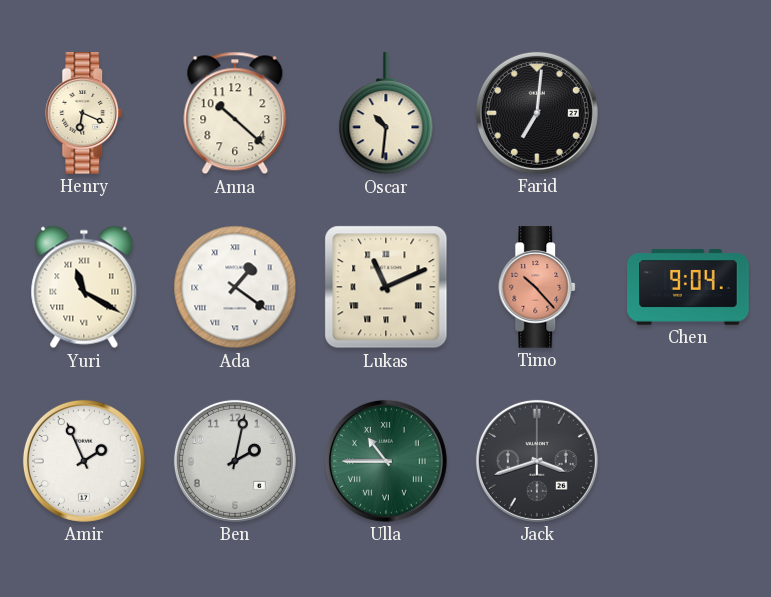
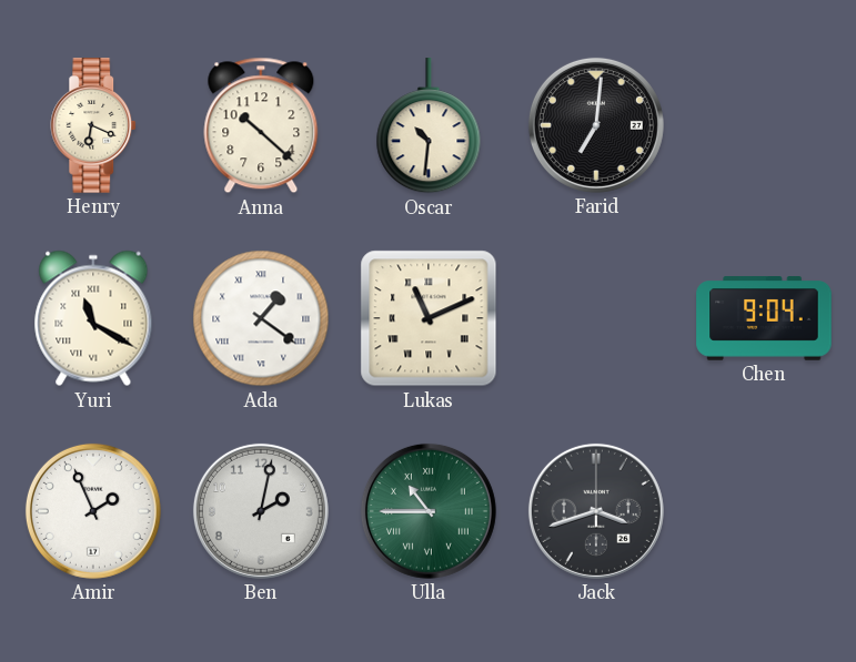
Timo: 10:23 -> none (538, 287)
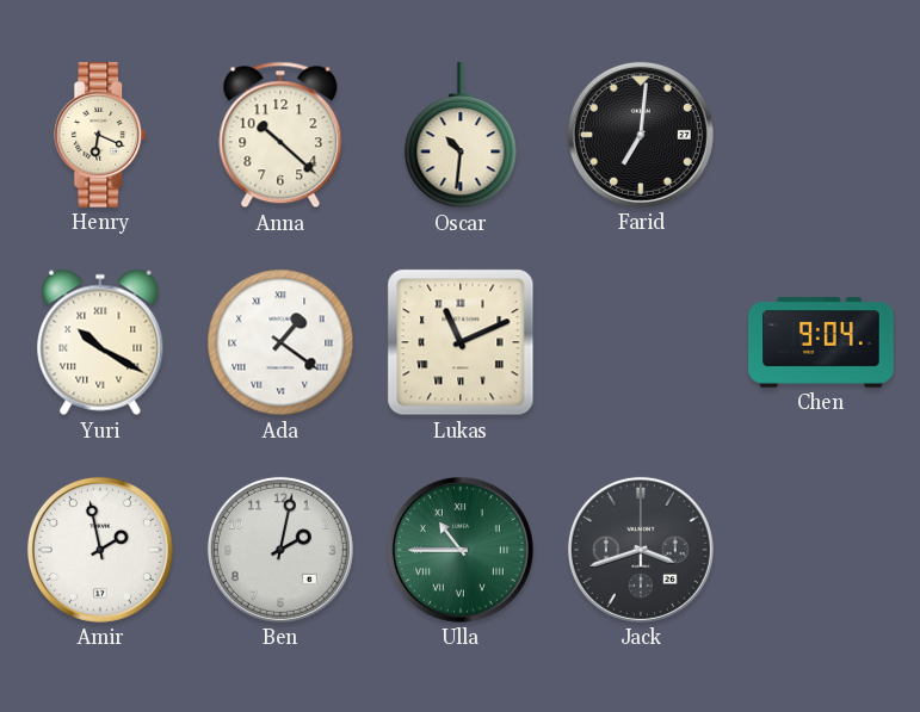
Yuri: 11:20 -> 10:20 (100, 342)
Amir: 1:56 -> 1:58 (100, 550)
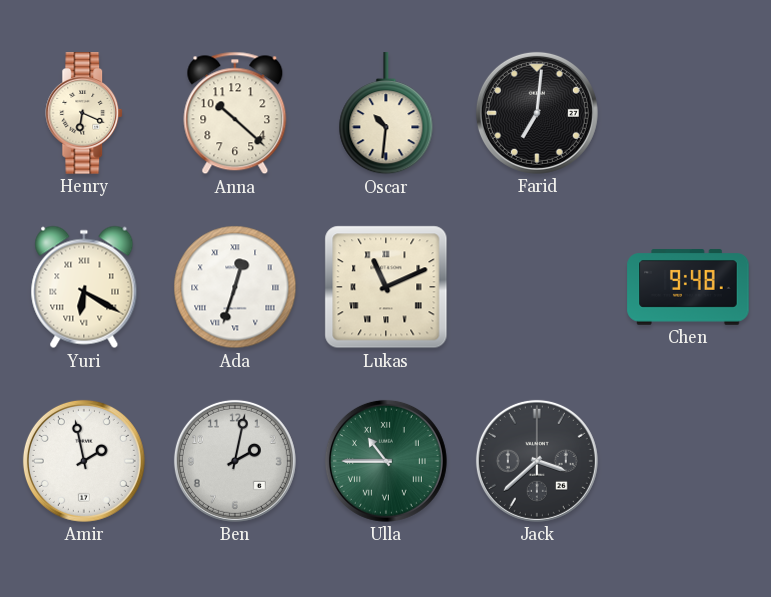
Yuri: 10:20 -> 6:20 (84, 287)
Ada: 1:21 -> 12:33 (235, 287)
Chen: 9:04 -> 9:48 (688, 287)
Jack: 3:42 -> 3:38 (537, 461)
